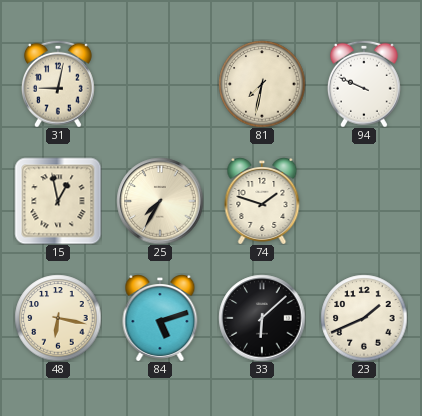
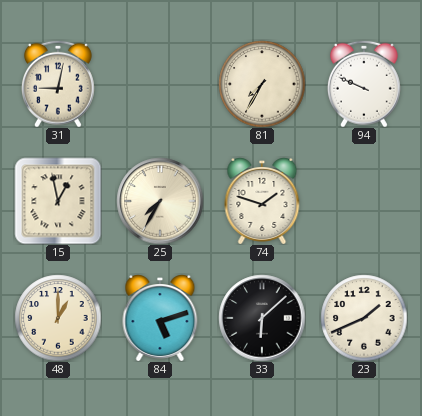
81: 7:32 -> 7:35 (262, 84)
48: 6:17 -> 1:00 (58, 318)
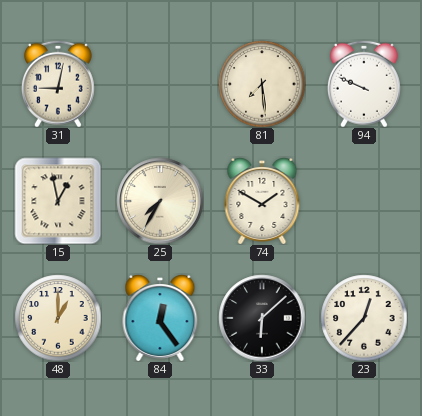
81: 7:35 -> 7:29 (262, 84)
74: 1:48 -> 1:50 (262, 201)
84: 5:12 -> 12:24 (160, 318)
23: 1:41 -> 12:37 (364, 318)
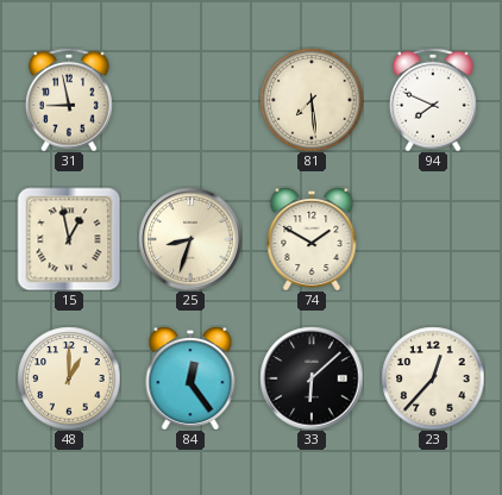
31: 9:02 -> 8:58 (69, 100)
94: 9:49 -> 7:49 (433, 100)
25: 7:35 -> 8:33 (190, 239)
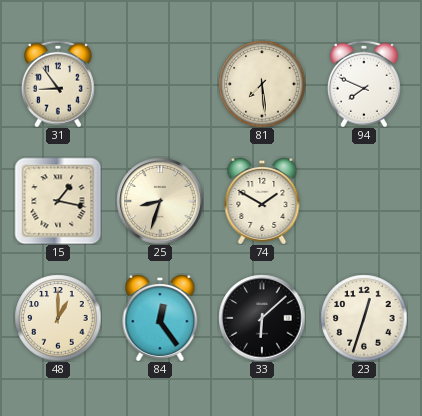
31: 8:58 -> 8:54 (58, 84)
15: 12:58 -> 1:17 (58, 201)
23: 12:37 -> 12:33 (364, 318)
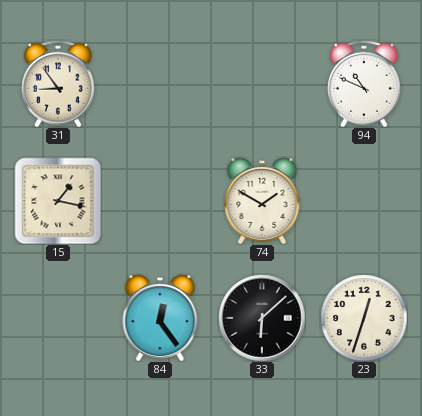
81: 7:29 -> none (262, 84)
94: 7:49 -> 10:49 (364, 84)
25: 8:33 -> none (160, 201)
48: 1:00 -> none (58, 318)
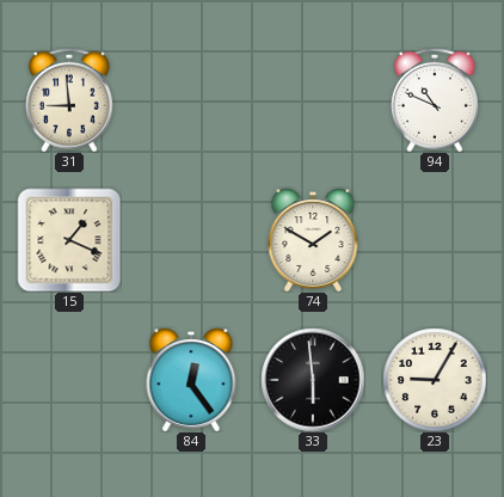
31: 8:54 -> 8:59 (69, 100)
15: 1:17 -> 1:19 (69, 240)
33: 6:08 -> 5:59 (313, 380)
23: 12:33 -> 9:05 (435, 380)
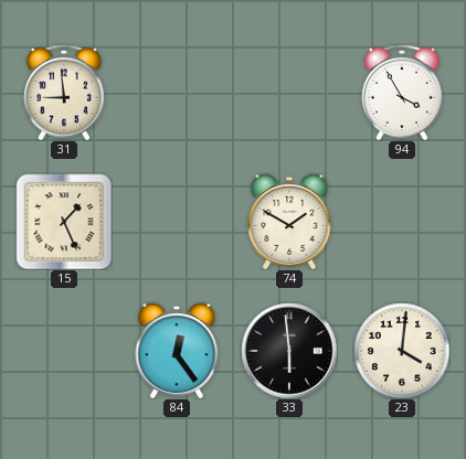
94: 10:49 -> 3:55 (402, 93)
15: 1:19 -> 1:26 (64, 222)
23: 9:05 -> 4:01 (402, 351)
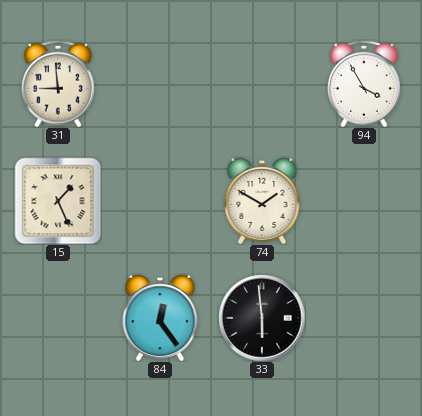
23: 4:01 -> none (402, 351)
